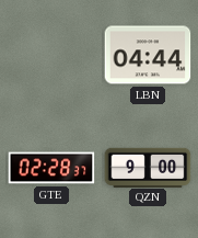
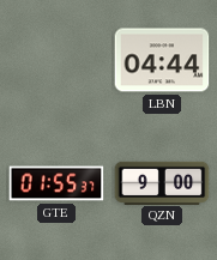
GTE: 02:28 -> 01:55 (56, 183)
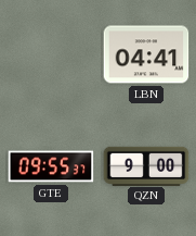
LBN: 04:44 -> 04:41 (146, 54)
GTE: 01:55 -> 09:55 (51, 166)
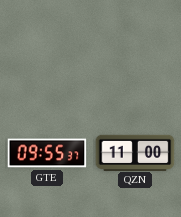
LBN: 04:41 -> none (146, 54)
QZN: 9:00 -> 11:00 (135, 152)
